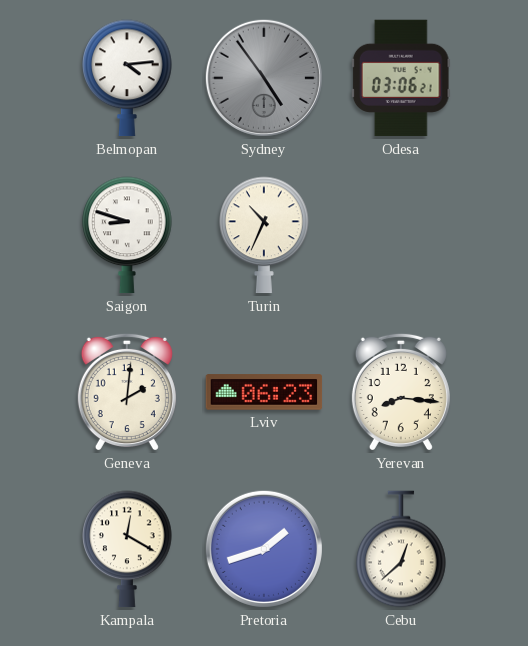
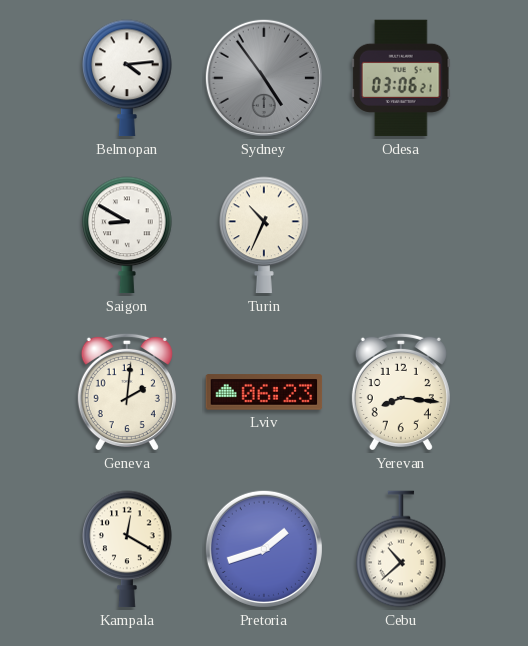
Saigon: 8:48 -> 8:50 (127, 235)
Cebu: 12:38 -> 10:38 (401, 549)
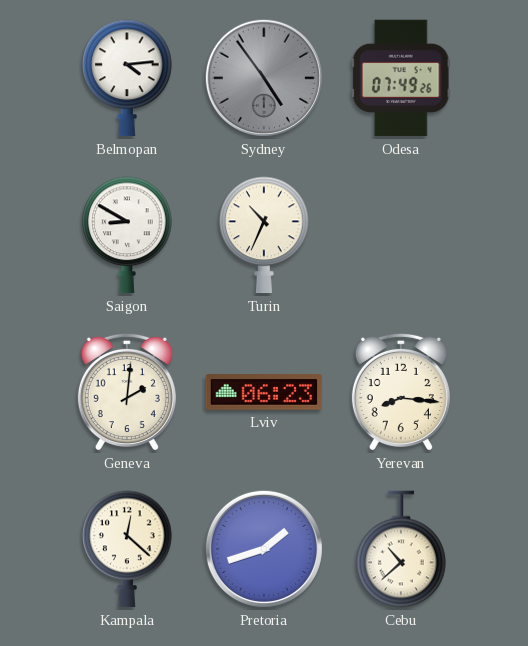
Odesa: 03:06 -> 07:49 (401, 78)
Kampala: 12:20 -> 12:22 (127, 549)
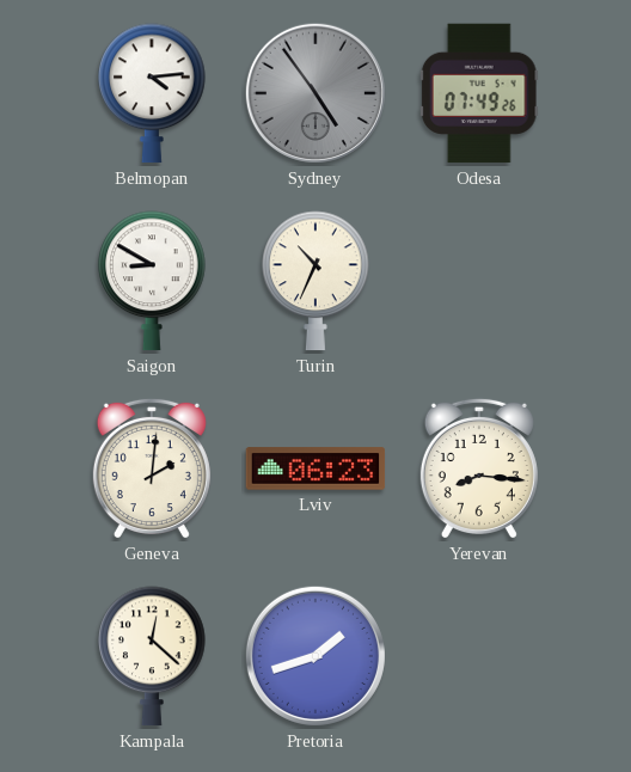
Cebu: 10:38 -> none (401, 549)
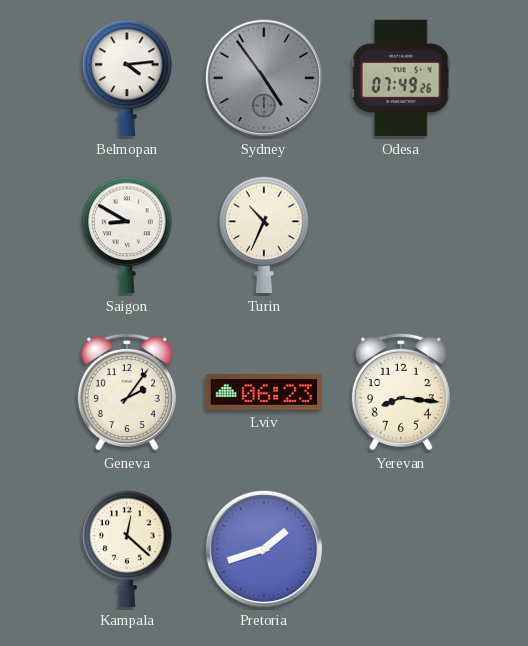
Geneva: 2:01 -> 2:06 (127, 392)
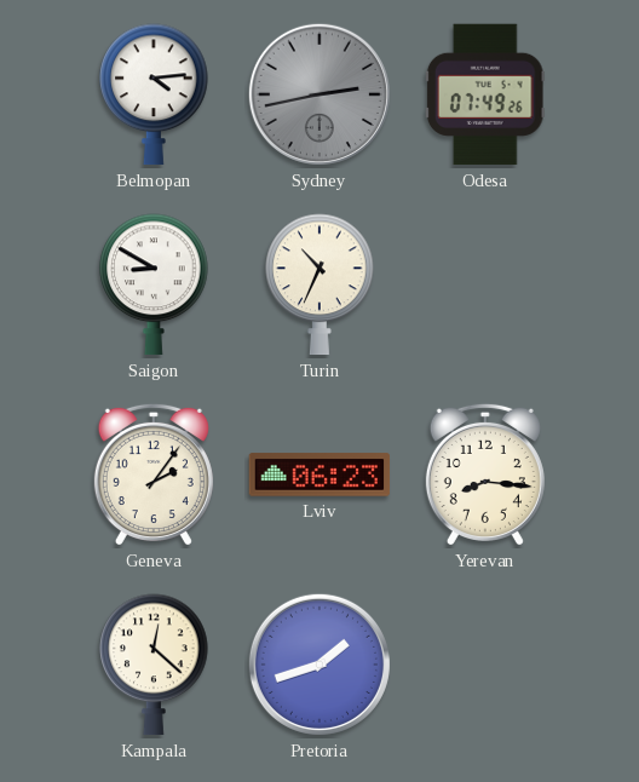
Sydney: 4:54 -> 2:43 (319, 94)
